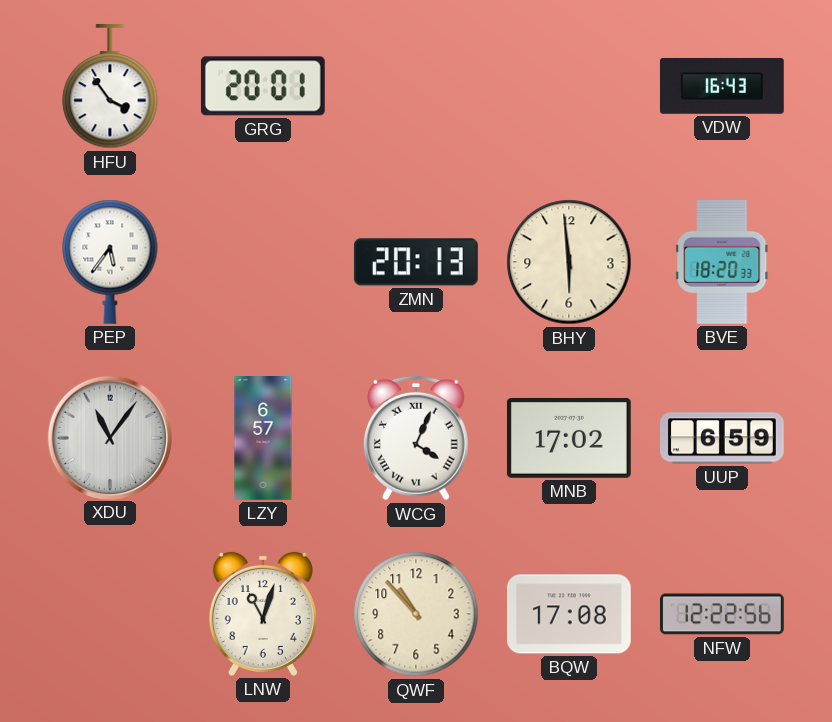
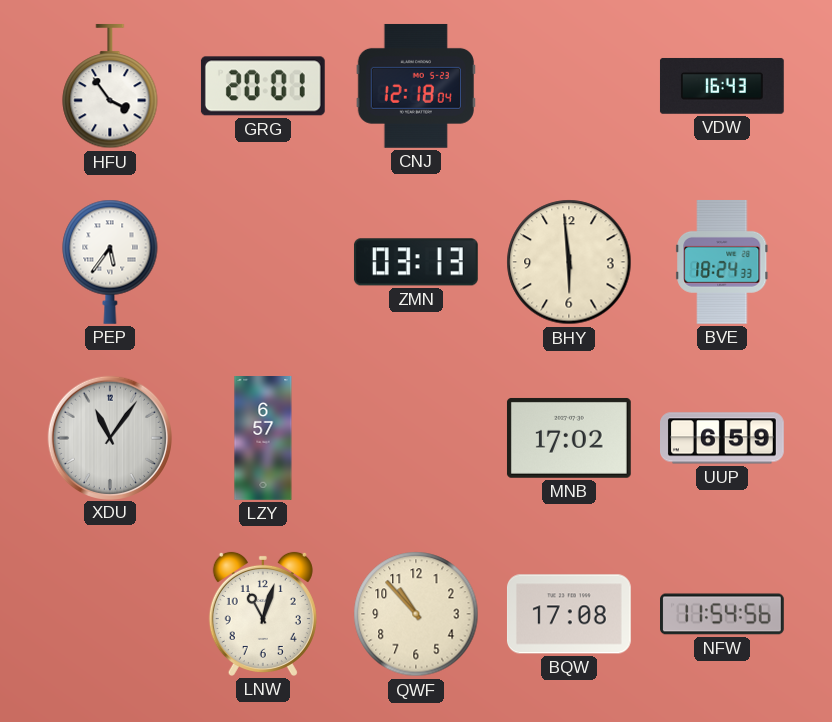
CNJ: none -> 12:18 (416, 86)
ZMN: 20:13 -> 03:13 (416, 262)
BVE: 18:20 -> 18:24 (722, 262)
WCG: 4:04 -> none (416, 438)
NFW: 12:22 -> 11:54 (723, 614)
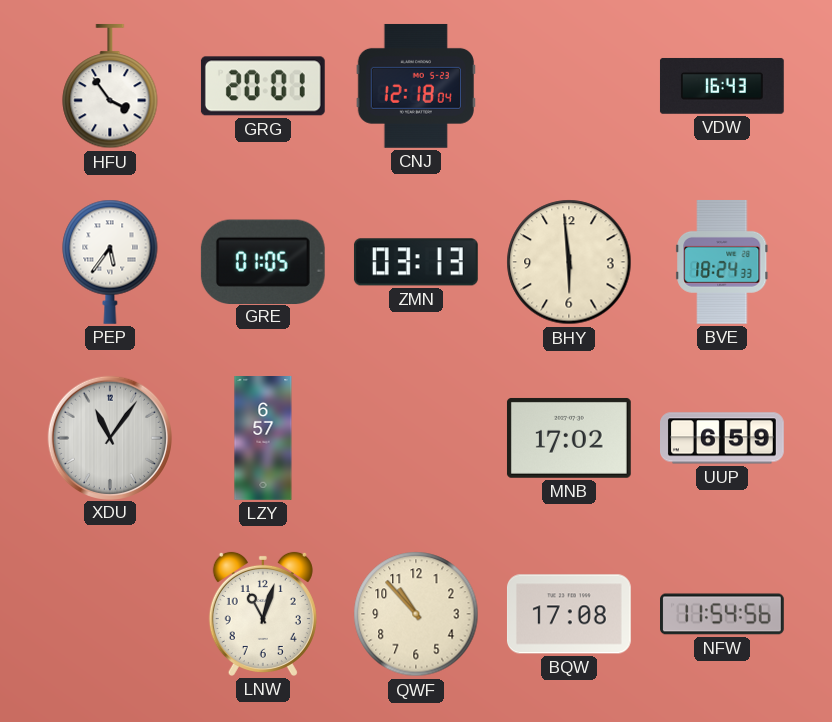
GRE: none -> 01:05 (263, 261)
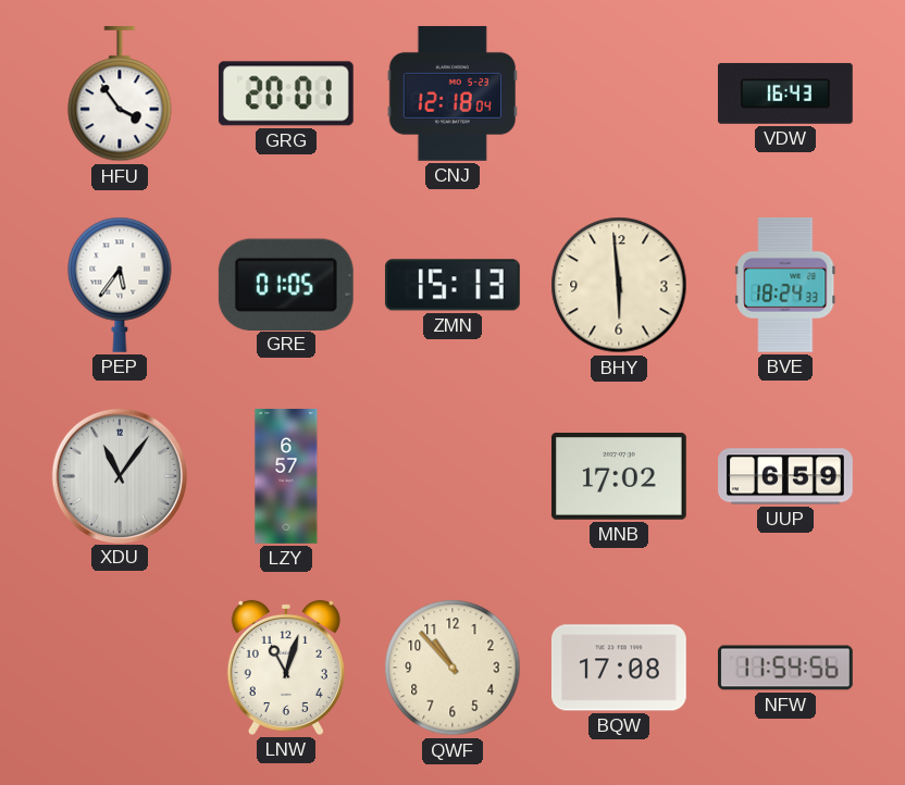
ZMN: 03:13 -> 15:13 (452, 285)
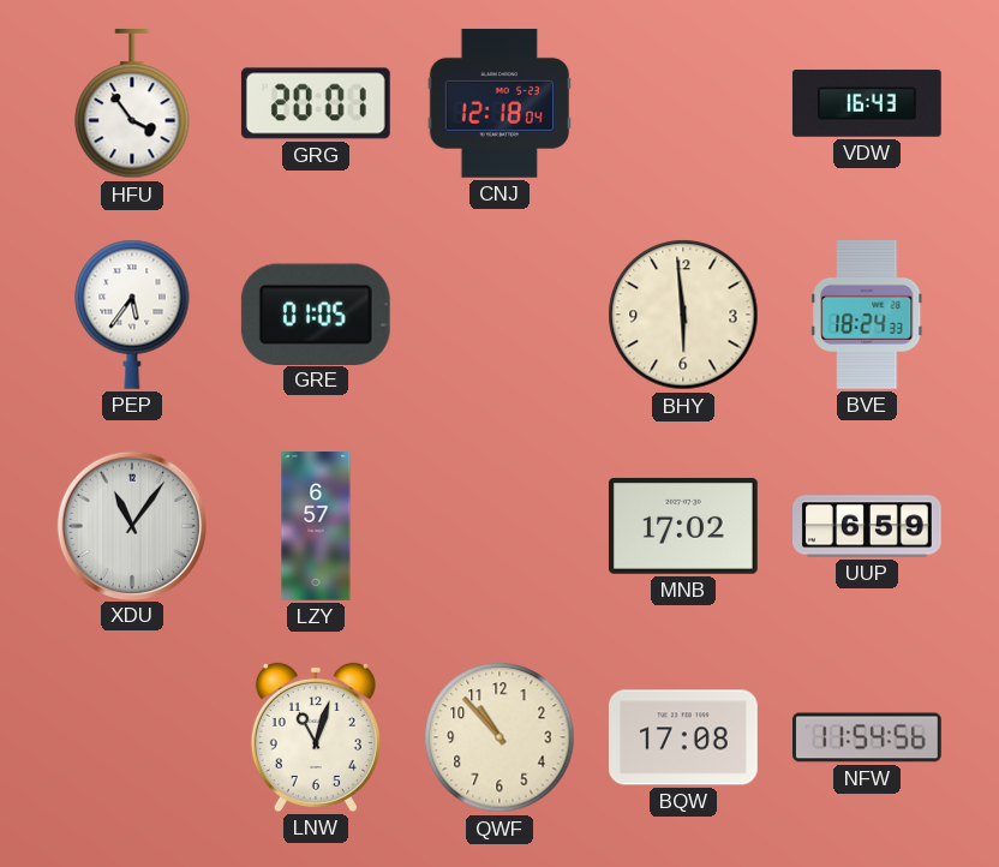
ZMN: 15:13 -> none (452, 285)
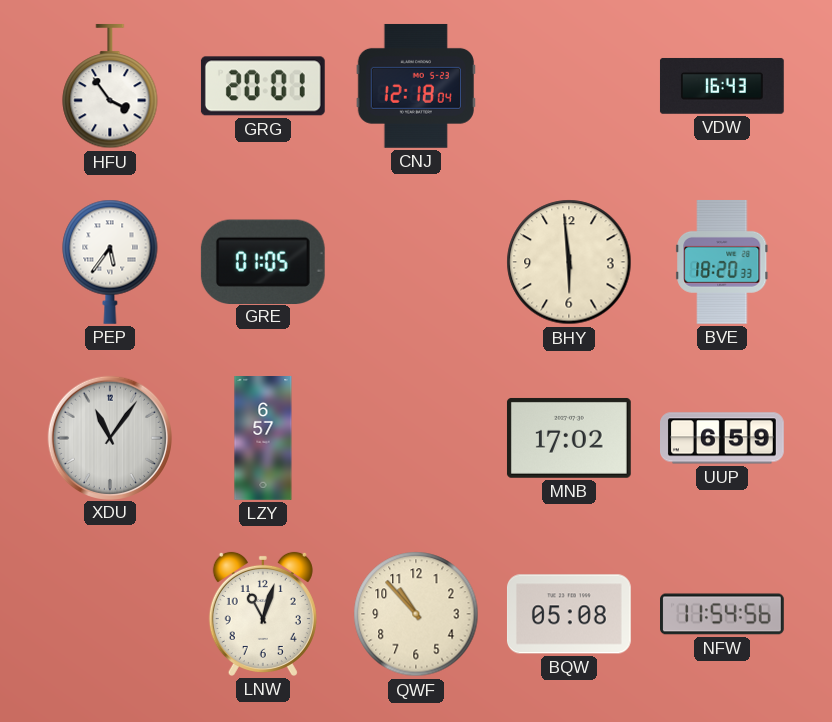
BVE: 18:24 -> 18:20 (722, 262)
BQW: 17:08 -> 05:08 (569, 614)
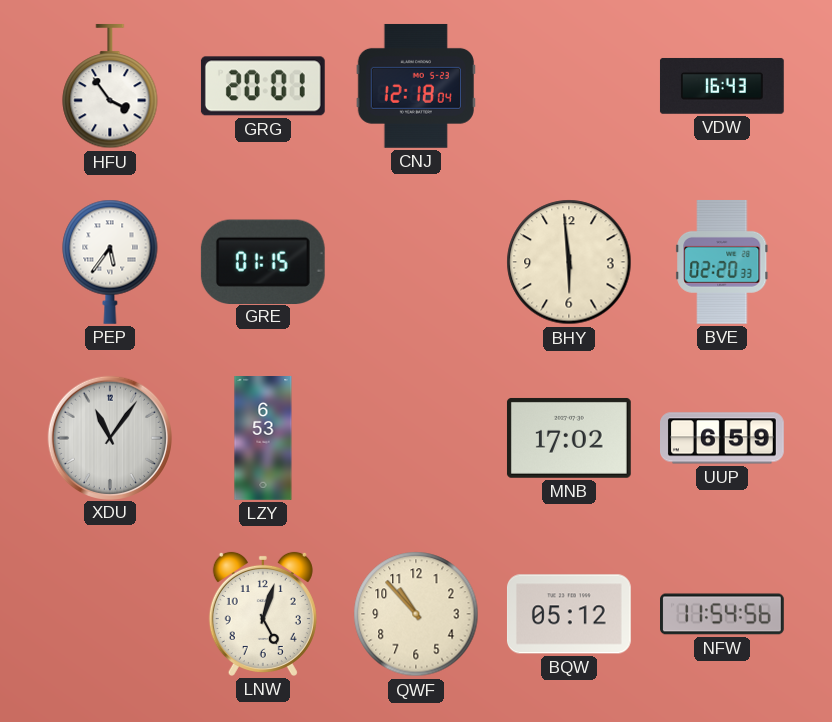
GRE: 01:05 -> 01:15 (263, 261)
BVE: 18:20 -> 02:20 (722, 262)
LZY: 6:57 -> 6:53 (263, 438)
LNW: 11:03 -> 5:03 (263, 614)
BQW: 05:08 -> 05:12 (569, 614)
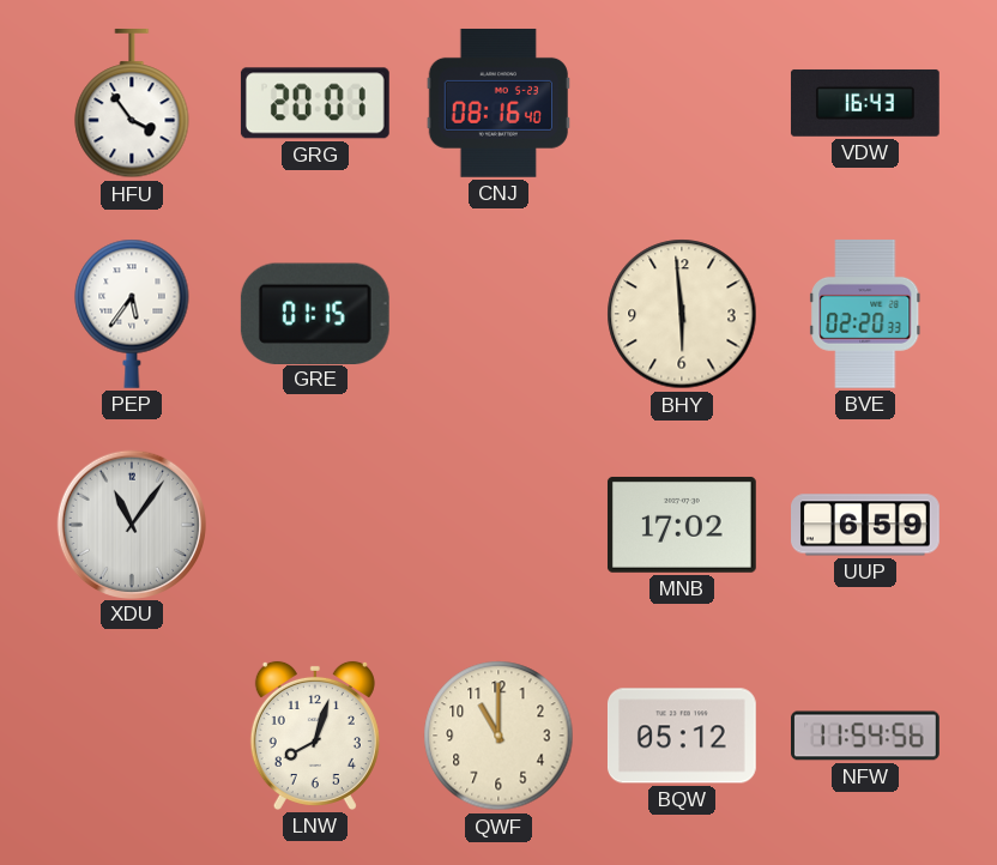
CNJ: 12:18 -> 08:16 (498, 103)
LZY: 6:53 -> none (263, 438)
LNW: 5:03 -> 8:03 (315, 736)
QWF: 10:53 -> 11:00 (498, 736)
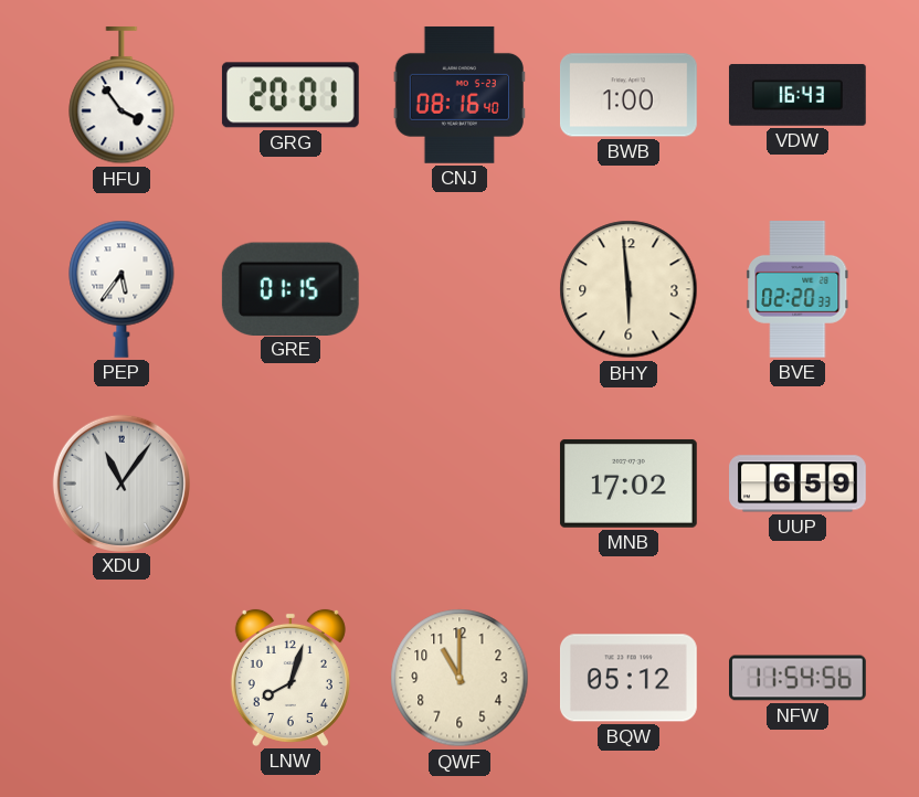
BWB: none -> 1:00 (628, 95)
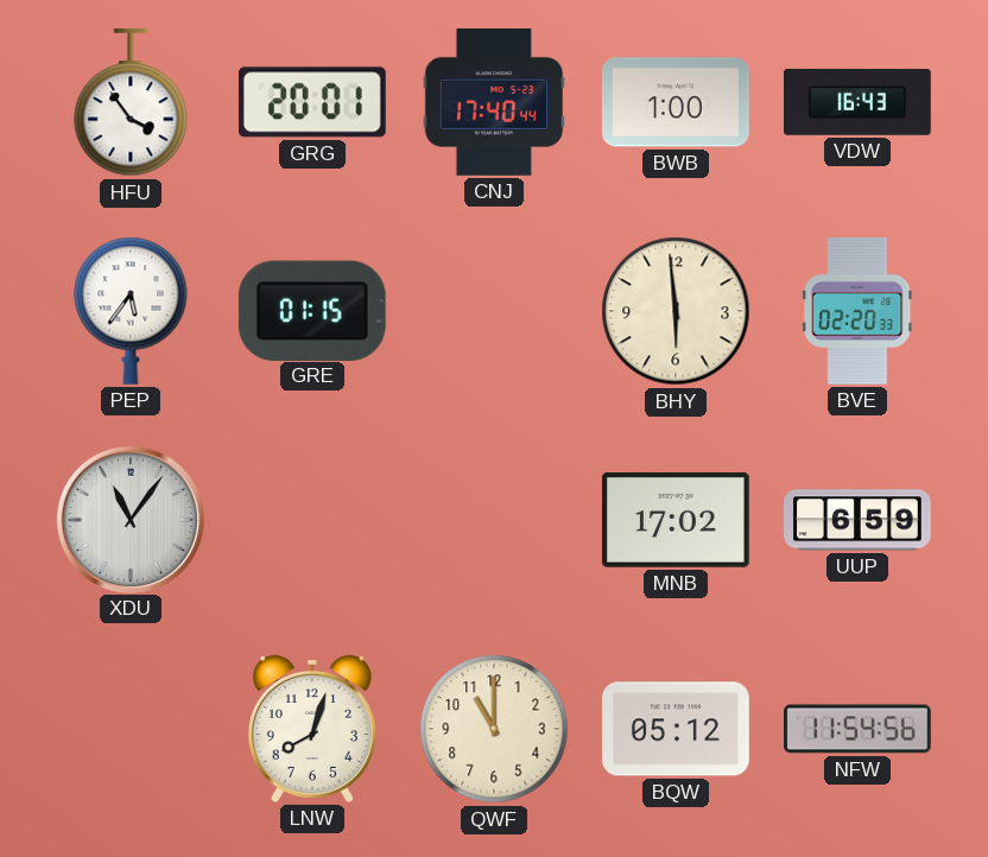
CNJ: 08:16 -> 17:40 (494, 102)
